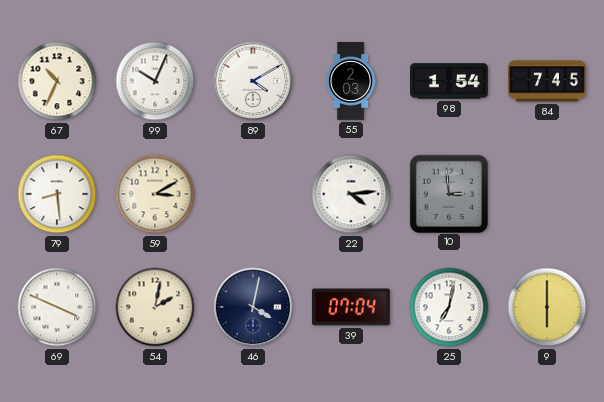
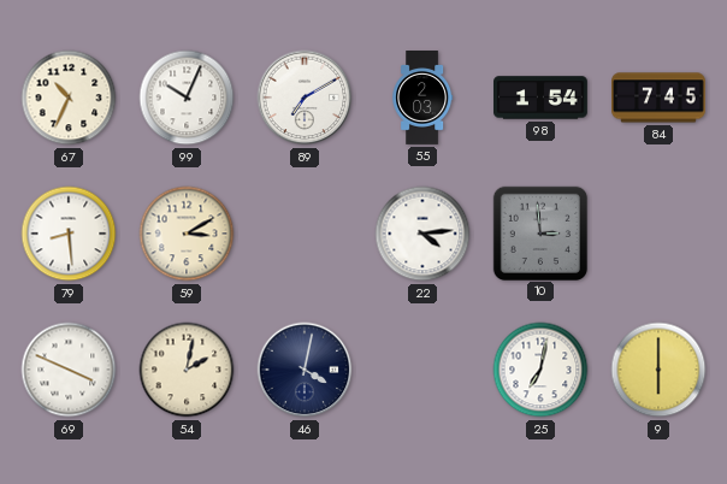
89: 4:10 -> 7:10 (305, 98)
39: 07:04 -> none (351, 307)
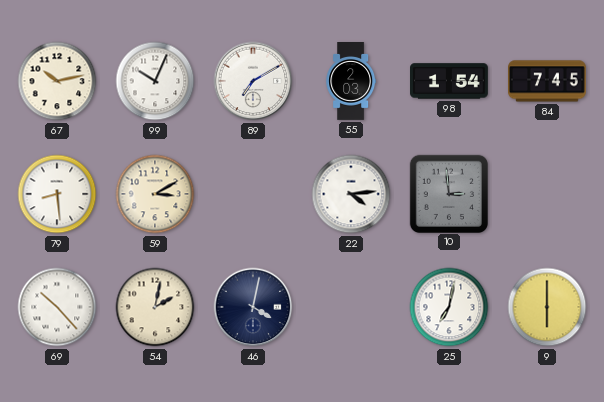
67: 10:34 -> 10:13 (57, 81)
69: 3:49 -> 10:23 (57, 307)
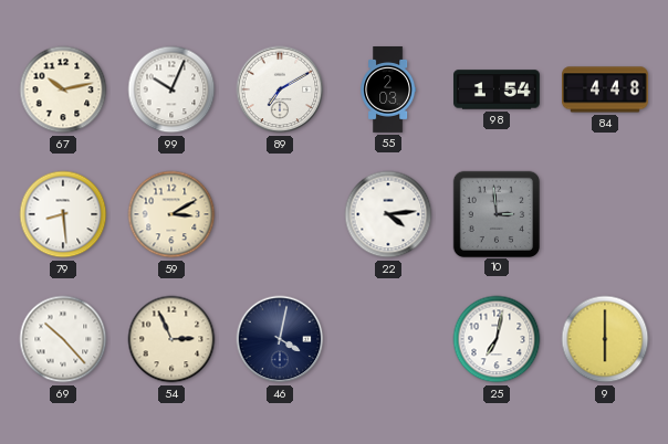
84: 7:45 -> 4:48 (606, 89)
54: 2:02 -> 2:56 (171, 339)
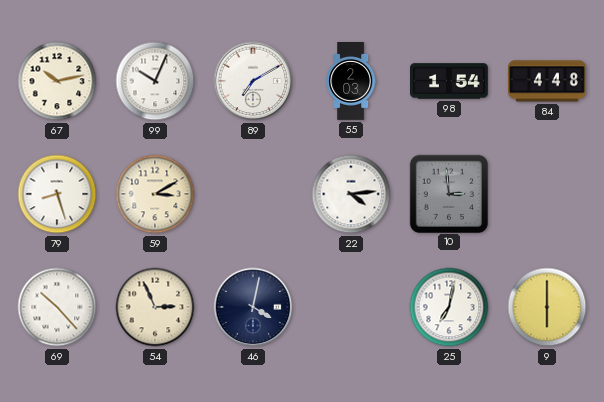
79: 8:29 -> 8:27 (57, 194)
